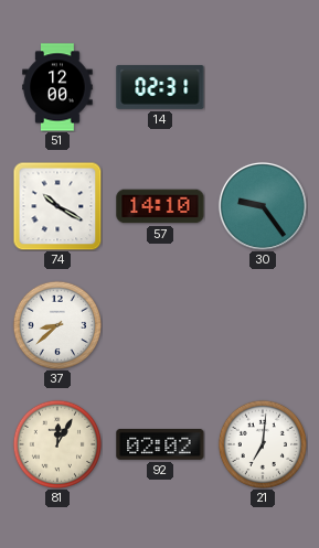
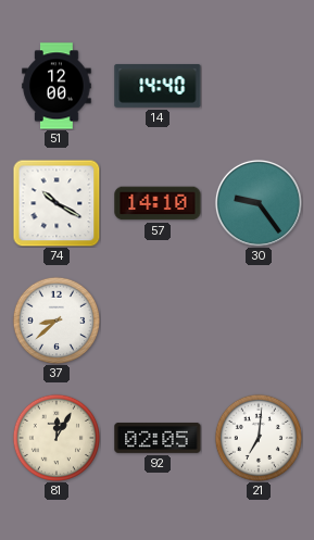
14: 02:31 -> 14:40 (158, 86)
92: 02:02 -> 02:05 (158, 438)
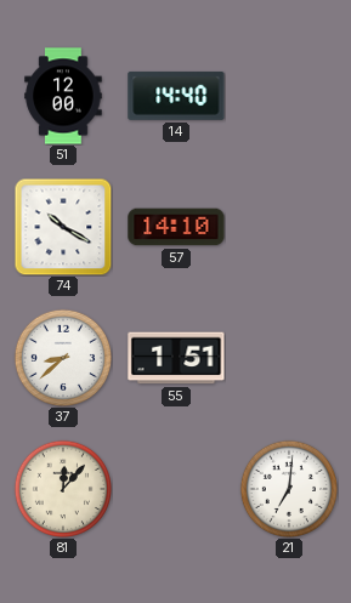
30: 9:24 -> none (259, 203)
55: none -> 1:51 (176, 358)
81: 12:05 -> 12:07 (62, 488)
92: 02:05 -> none (158, 438)
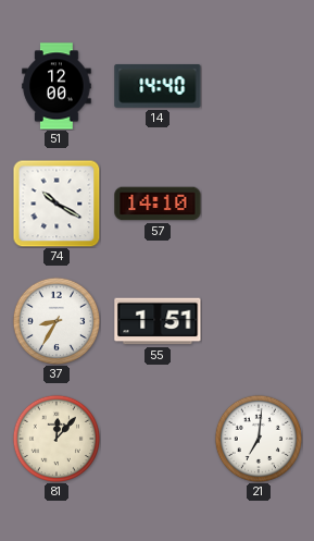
37: 8:38 -> 8:35 (55, 320)
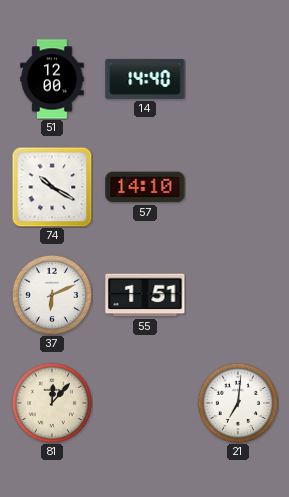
37: 8:35 -> 6:11 (51, 294)
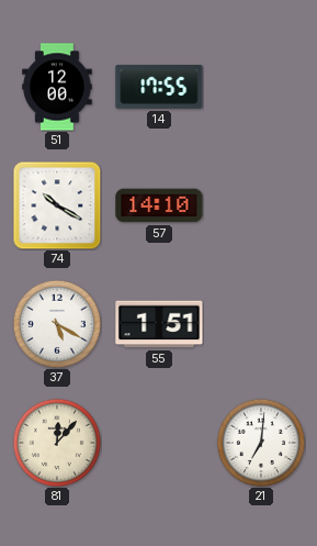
14: 14:40 -> 17:55 (159, 87)
37: 6:11 -> 5:20 (56, 323)
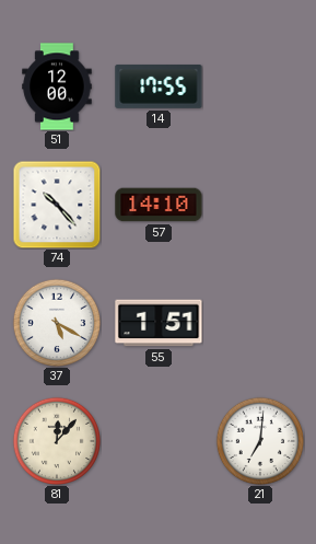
74: 10:20 -> 10:23 (57, 205)
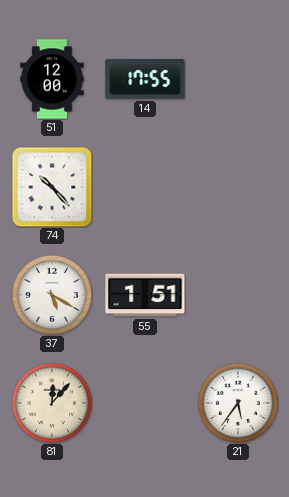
57: 14:10 -> none (159, 205)
21: 7:01 -> 5:36 (237, 402)
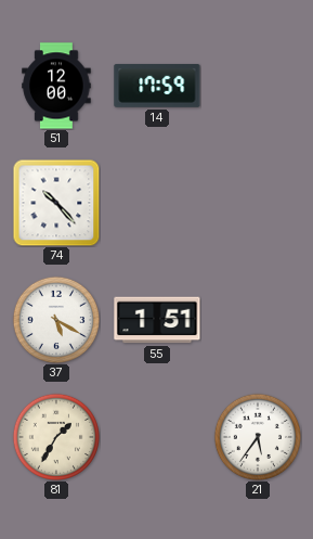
14: 17:55 -> 17:59 (157, 86)
81: 12:07 -> 1:35 (55, 436)
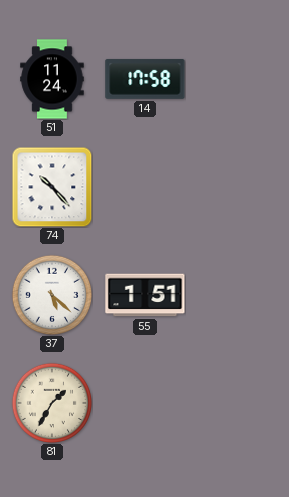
51: 12:00 -> 11:24 (52, 79)
14: 17:59 -> 17:58 (145, 79)
37: 5:20 -> 5:22 (51, 294)
21: 5:36 -> none (257, 436)
